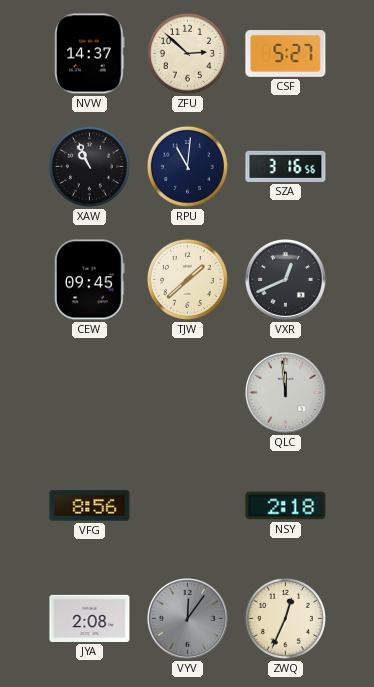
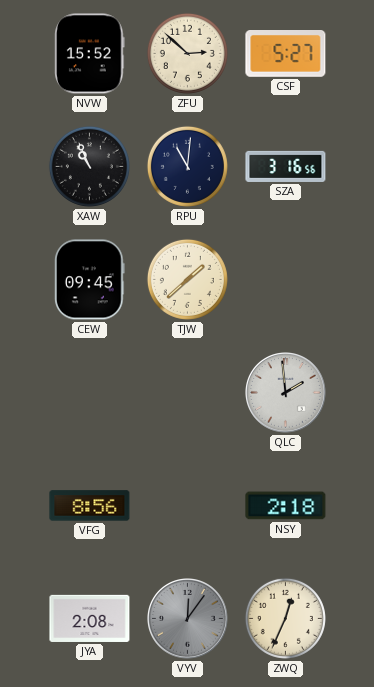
NVW: 14:37 -> 15:52 (90, 54)
VXR: 12:41 -> none (286, 280)
QLC: 11:59 -> 1:59 (286, 393)
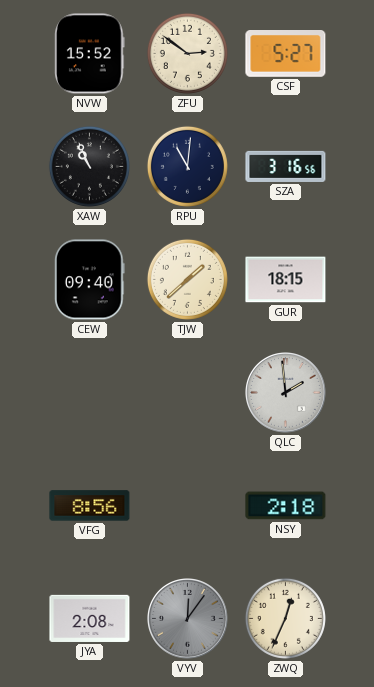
ZFU: 2:52 -> 2:51 (187, 53)
CEW: 09:45 -> 09:40 (90, 280)
GUR: none -> 18:15 (286, 280)
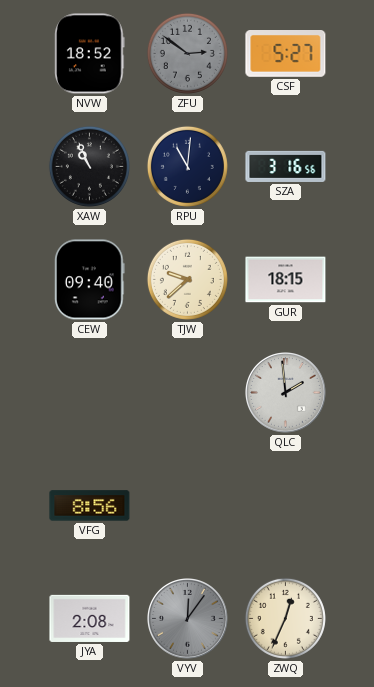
NVW: 15:52 -> 18:52 (90, 54)
ZFU dial: cream -> grey (187, 53)
TJW: 1:38 -> 9:38 (187, 279)
NSY: 2:18 -> none (286, 506)
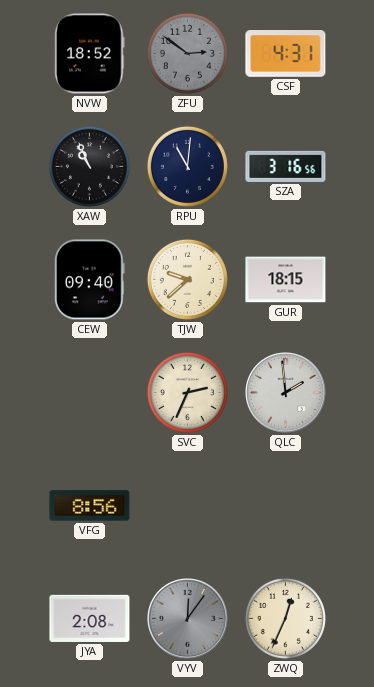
CSF: 5:27 -> 4:31 (286, 54)
SVC: none -> 2:34 (187, 392)
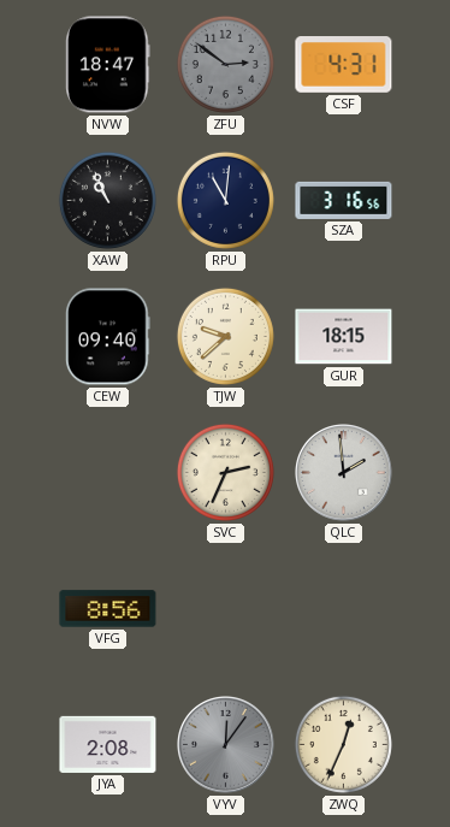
NVW: 18:52 -> 18:47 (108, 65)
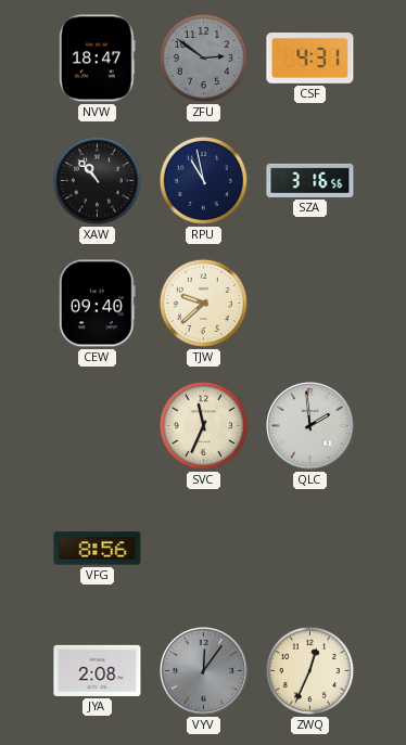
XAW: 10:56 -> 10:53 (97, 180)
RPU: 11:01 -> 10:58 (203, 180)
GUR: 18:15 -> none (344, 337)
SVC: 2:34 -> 11:34 (203, 425)
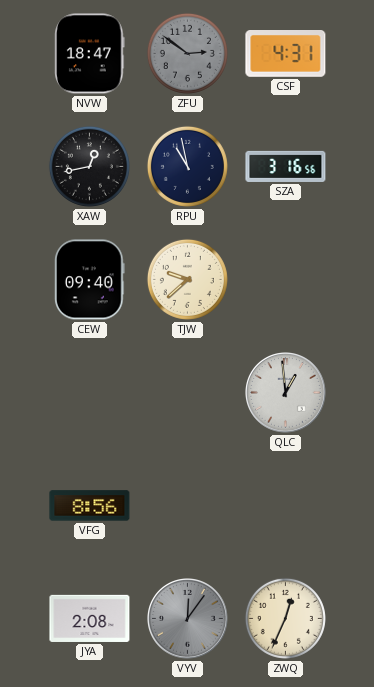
XAW: 10:53 -> 12:43 (89, 166)
SVC: 11:34 -> none (203, 425)
QLC: 1:59 -> 12:59 (286, 393)
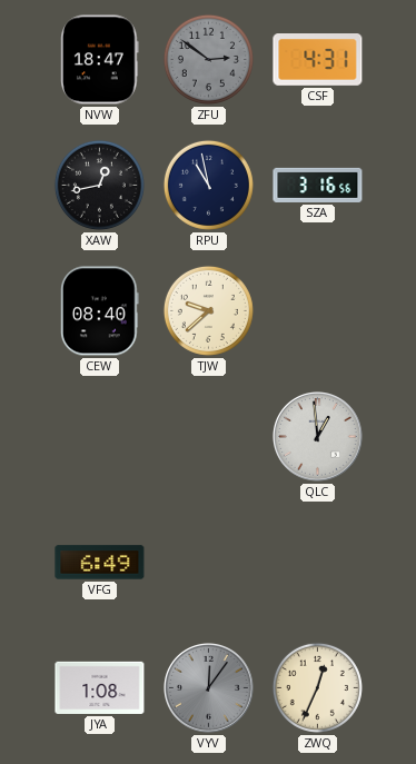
CEW: 09:40 -> 08:40 (100, 311)
VFG: 8:56 -> 6:49 (100, 563)
JYA: 2:08 -> 1:08 (100, 687)
